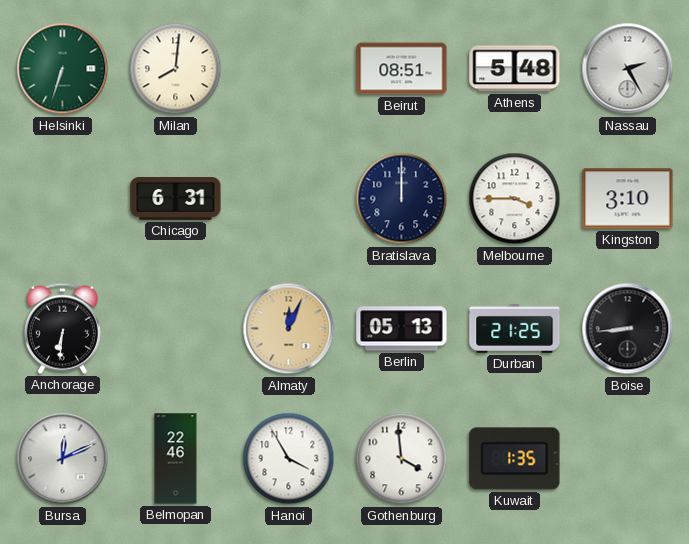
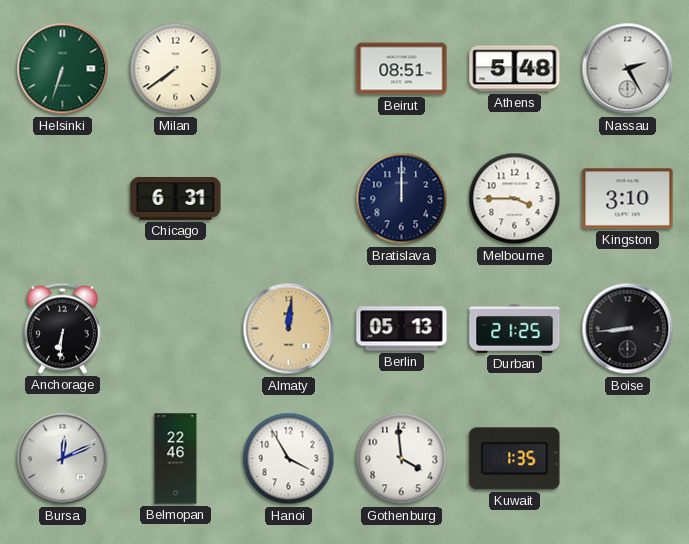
Milan: 8:01 -> 7:39 (176, 69)
Almaty: 12:04 -> 12:01 (289, 329)
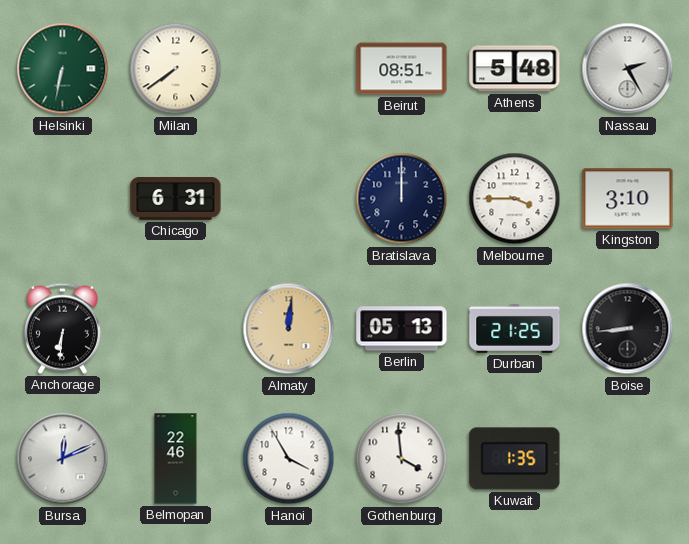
Helsinki: 6:33 -> 6:32 (63, 69)
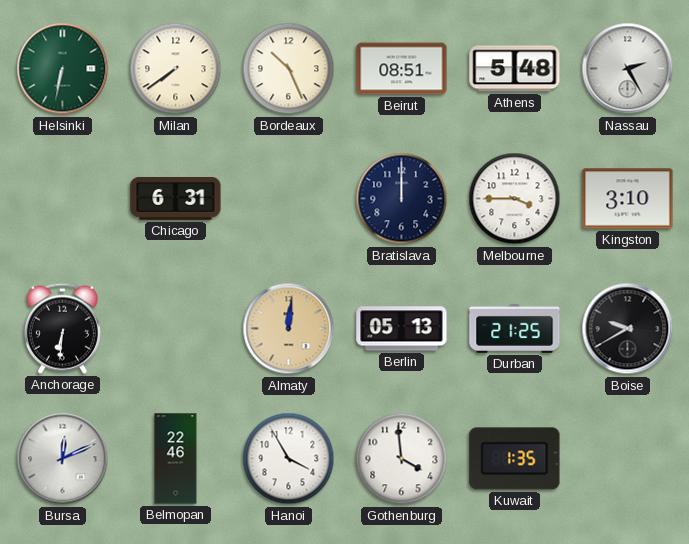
Bordeaux: none -> 10:26 (289, 69)
Boise: 8:44 -> 9:40 (628, 329)
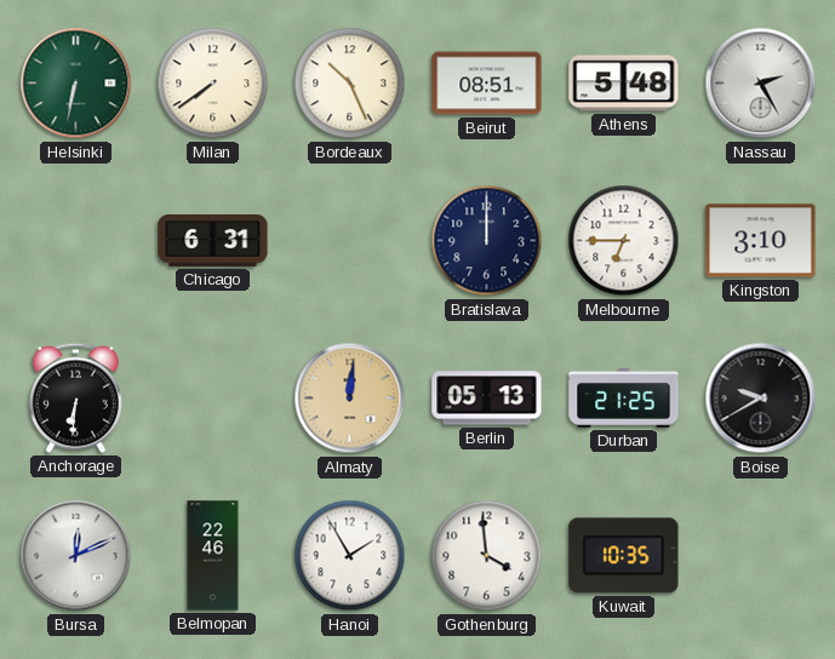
Melbourne: 3:45 -> 6:45 (624, 241)
Hanoi: 3:55 -> 1:55 (350, 556)
Kuwait: 1:35 -> 10:35 (624, 556)
